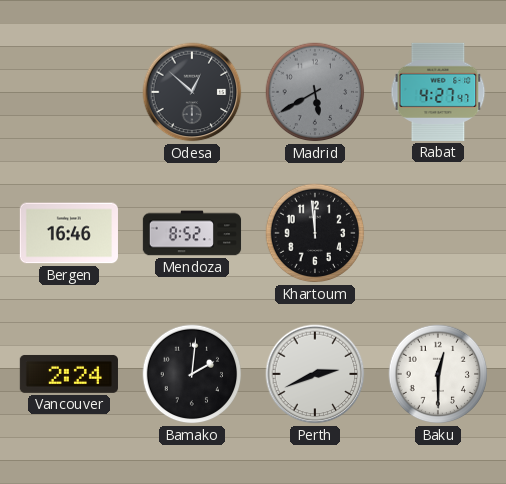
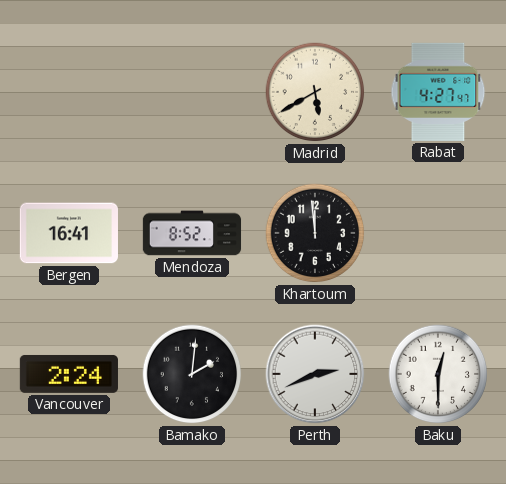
Odesa: 12:52 -> none (192, 92)
Madrid dial: grey -> cream (315, 92)
Bergen: 16:46 -> 16:41 (69, 233)
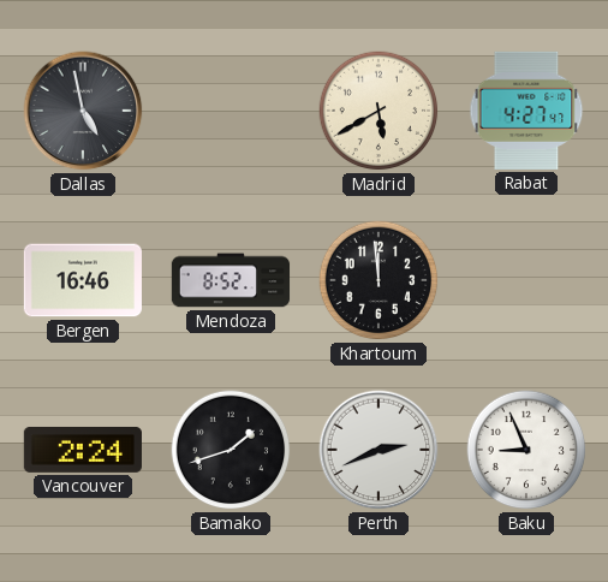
Dallas: none -> 4:58 (83, 111)
Bergen: 16:41 -> 16:46 (83, 280)
Bamako: 2:01 -> 1:42 (231, 450)
Baku: 12:30 -> 8:56 (526, 450)
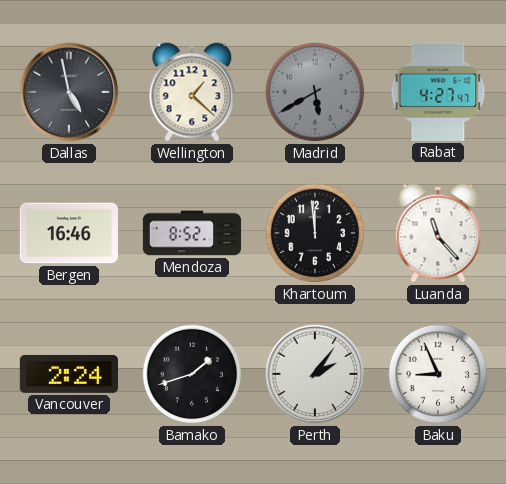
Wellington: none -> 1:22 (192, 92)
Madrid dial: cream -> grey (315, 92)
Luanda: none -> 11:23 (438, 233)
Perth: 2:41 -> 2:06 (315, 374)
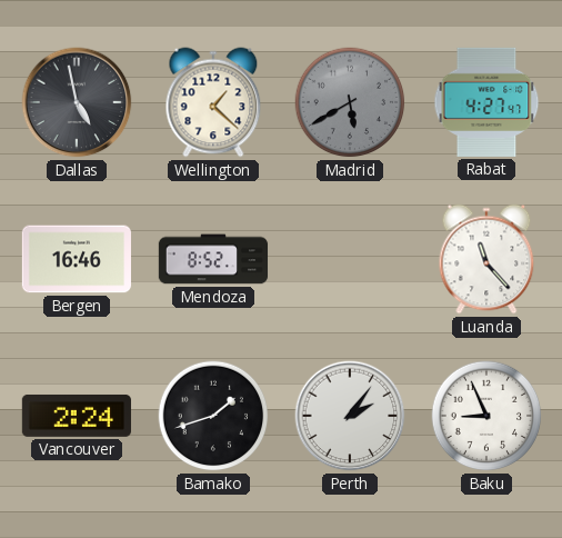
Khartoum: 11:59 -> none (315, 233)
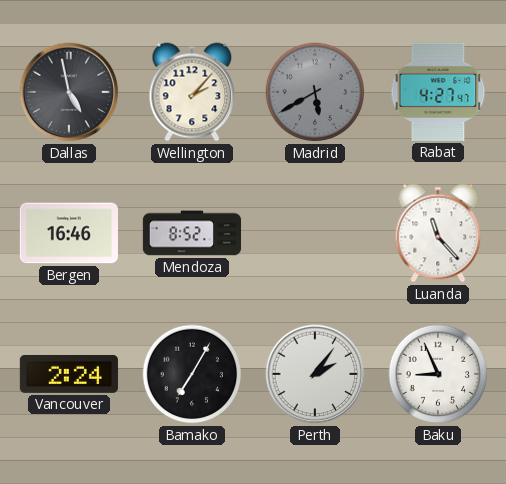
Wellington: 1:22 -> 2:07 (192, 92)
Bamako: 1:42 -> 7:05 (192, 374)
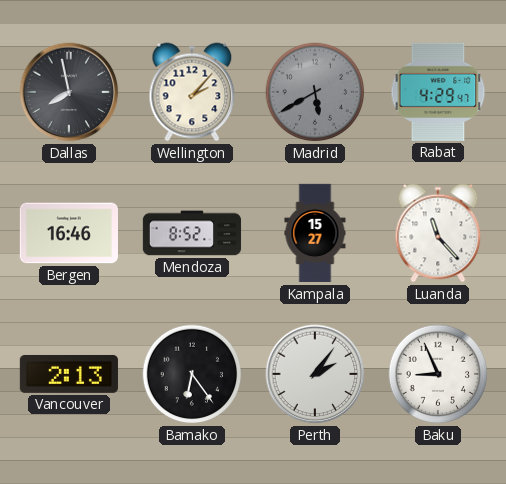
Dallas: 4:58 -> 7:58 (69, 92)
Rabat: 4:27 -> 4:29 (438, 92)
Kampala: none -> 15:27 (315, 233)
Vancouver: 2:24 -> 2:13 (69, 374)
Bamako: 7:05 -> 6:24 (192, 374)
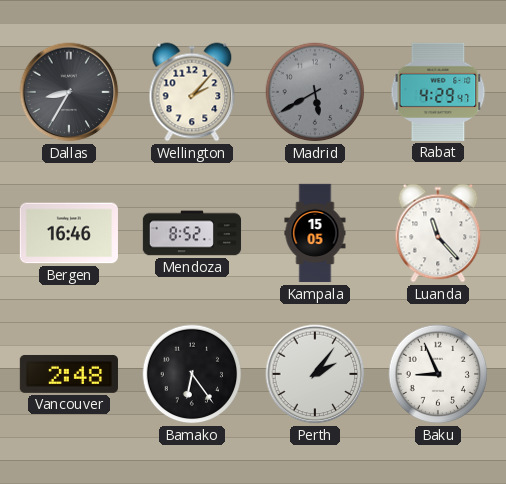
Dallas: 7:58 -> 8:35 (69, 92)
Kampala: 15:27 -> 15:05 (315, 233)
Vancouver: 2:13 -> 2:48 (69, 374)
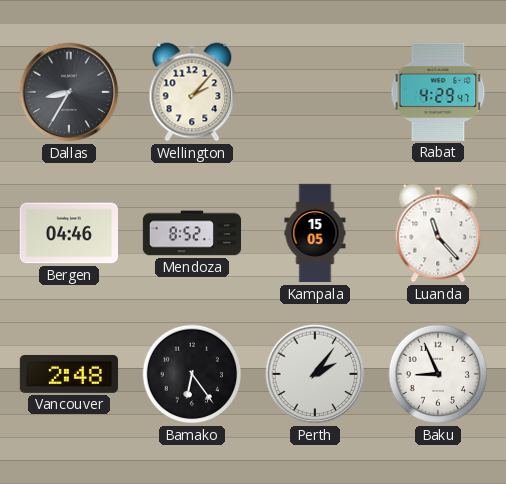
Madrid: 5:40 -> none (315, 92)
Bergen: 16:46 -> 04:46 (69, 233)
